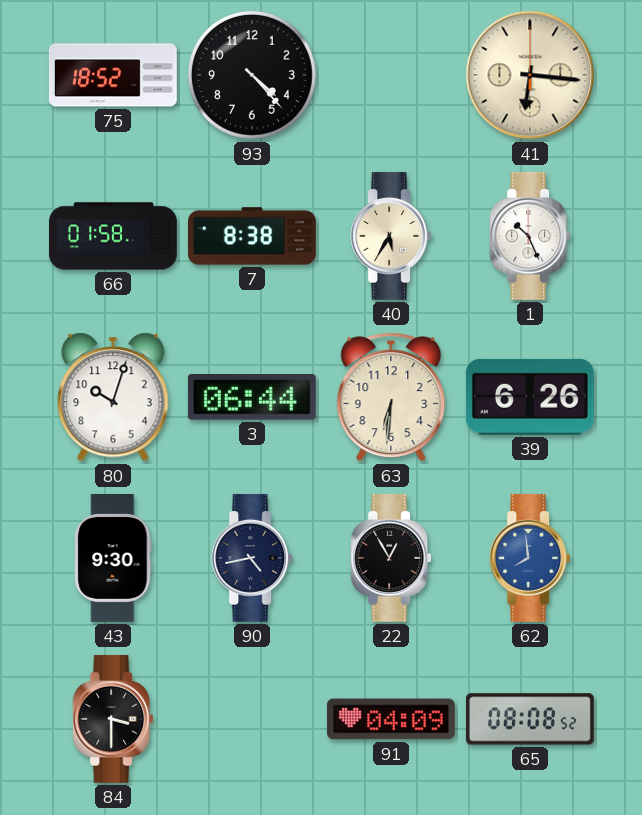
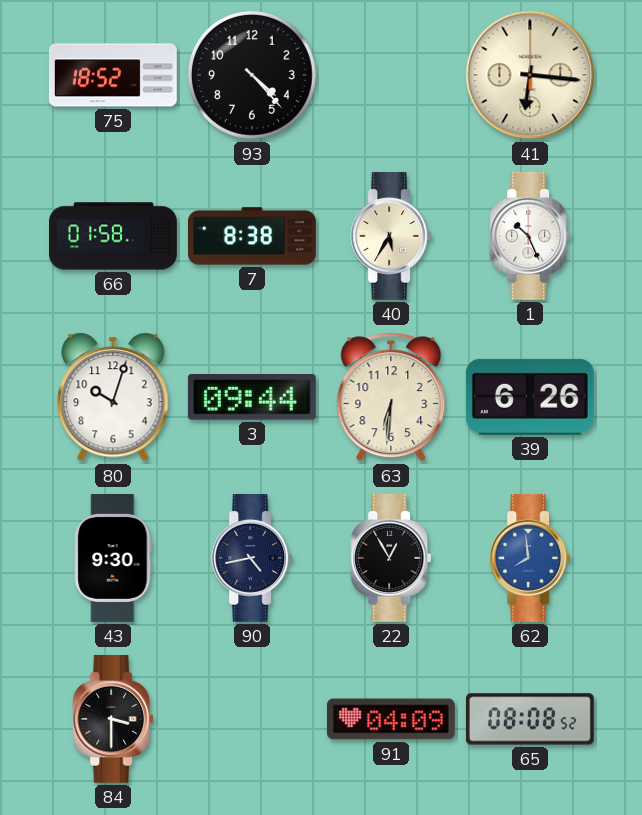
3: 06:44 -> 09:44 (252, 398)
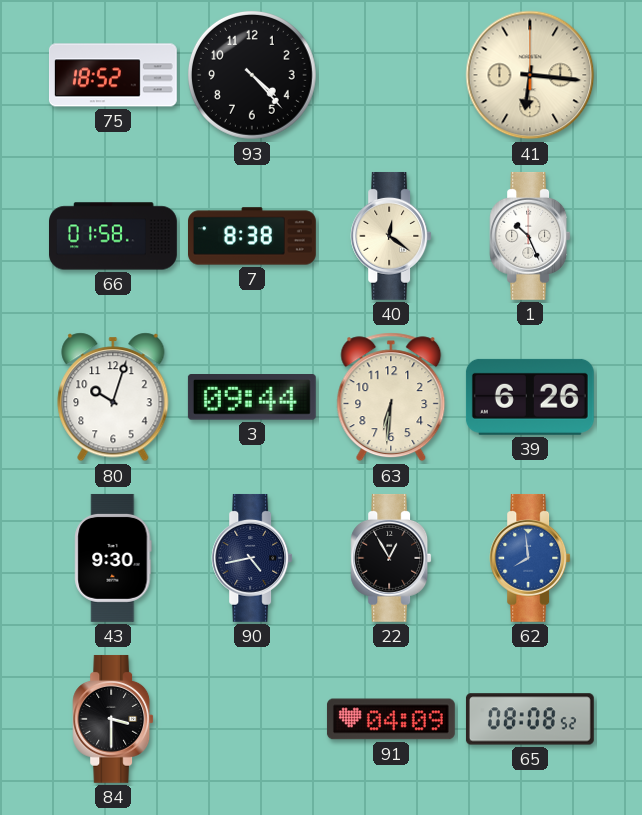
40: 5:35 -> 12:21 (391, 236)
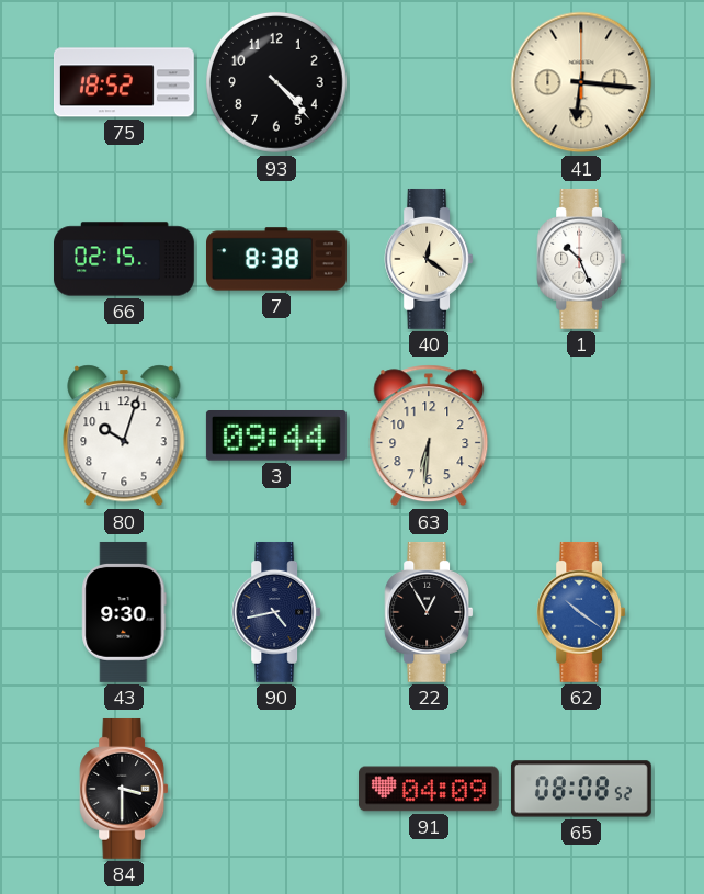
66: 01:58 -> 02:15 (125, 259)
39: 6:26 -> none (530, 397)
62: 7:59 -> 10:21 (581, 612)
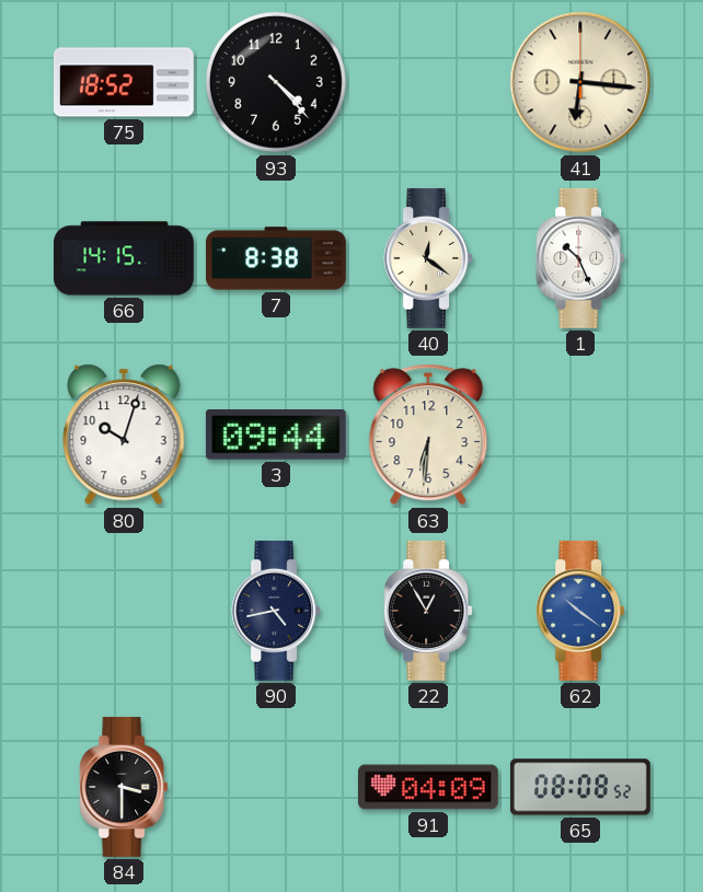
66: 02:15 -> 14:15 (125, 258)
43: 9:30 -> none (124, 612)
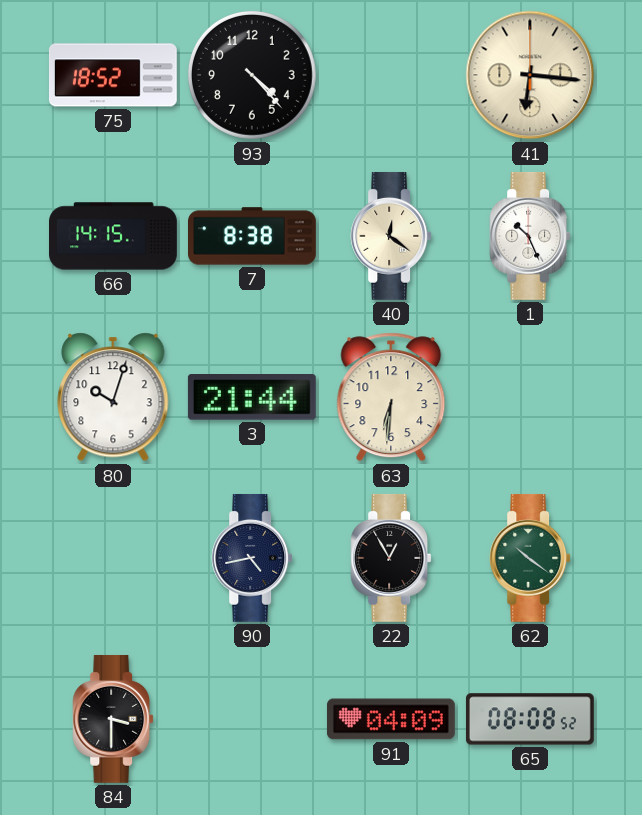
3: 09:44 -> 21:44 (252, 398)
62 dial: blue -> green (530, 558)
